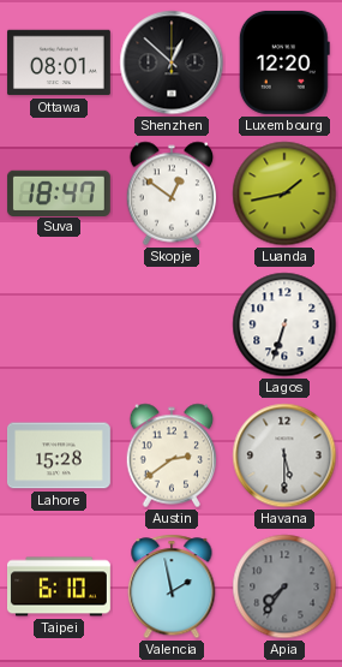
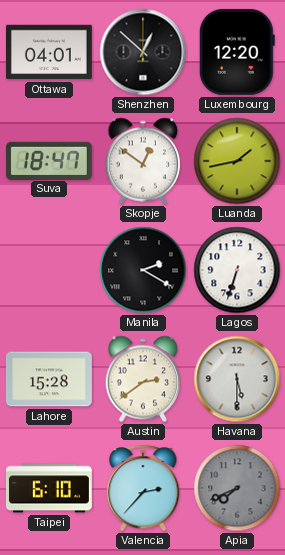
Ottawa: 08:01 -> 04:01 (49, 52)
Manila: none -> 2:20 (143, 270)
Valencia: 1:58 -> 2:37 (143, 488)
Apia: 7:36 -> 7:41 (237, 488)
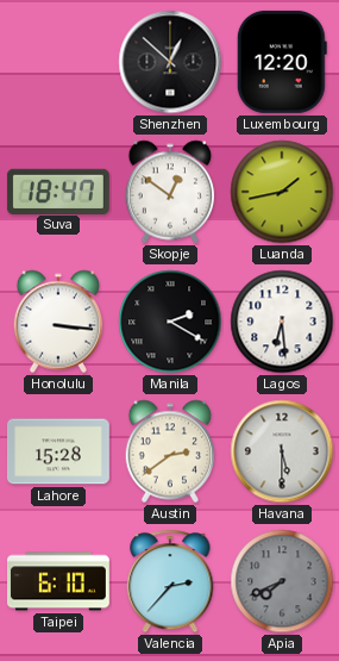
Ottawa: 04:01 -> none (49, 52)
Honolulu: none -> 3:16 (58, 322)
Lagos: 6:33 -> 6:29 (282, 322)
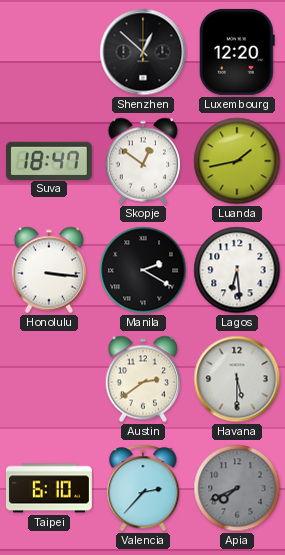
Lahore: 15:28 -> none (58, 451)
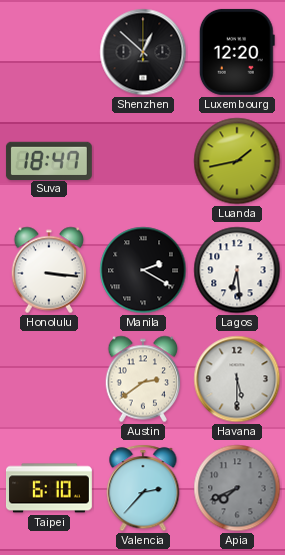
Skopje: 12:51 -> none (143, 161)
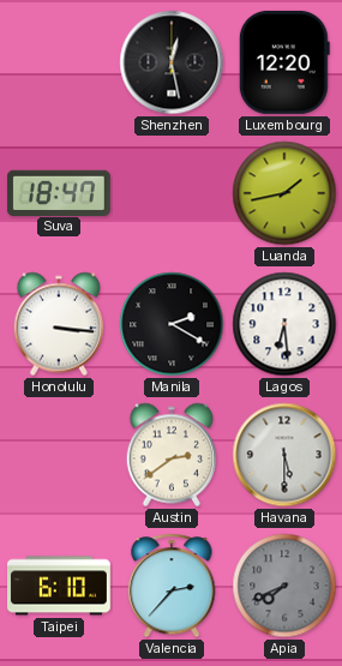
Shenzhen: 12:52 -> 12:28 (172, 62)
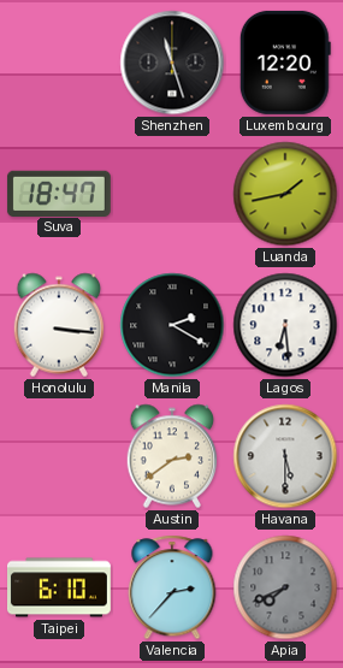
Shenzhen: 12:28 -> 11:27 (172, 63)
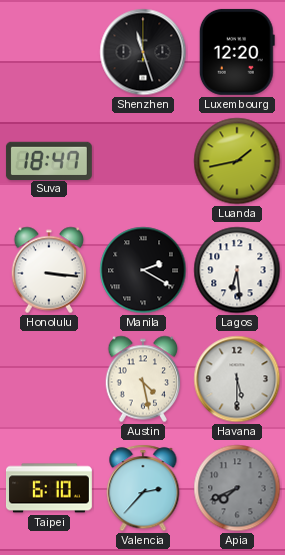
Austin: 2:39 -> 4:28 (143, 379)
